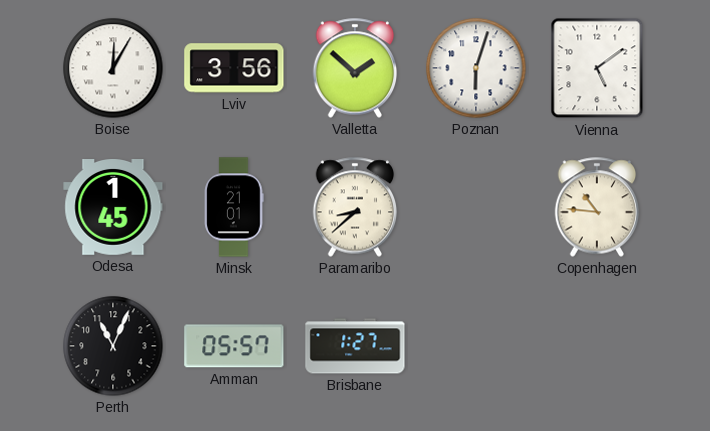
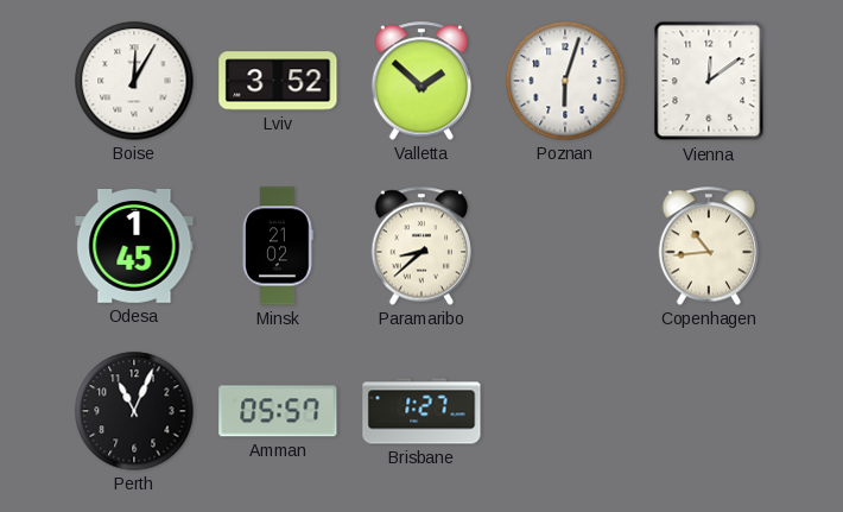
Lviv: 3:56 -> 3:52 (278, 81)
Vienna: 5:09 -> 12:09 (709, 81)
Minsk: 21:01 -> 21:02 (278, 246)
Copenhagen: 10:46 -> 10:44 (709, 246)
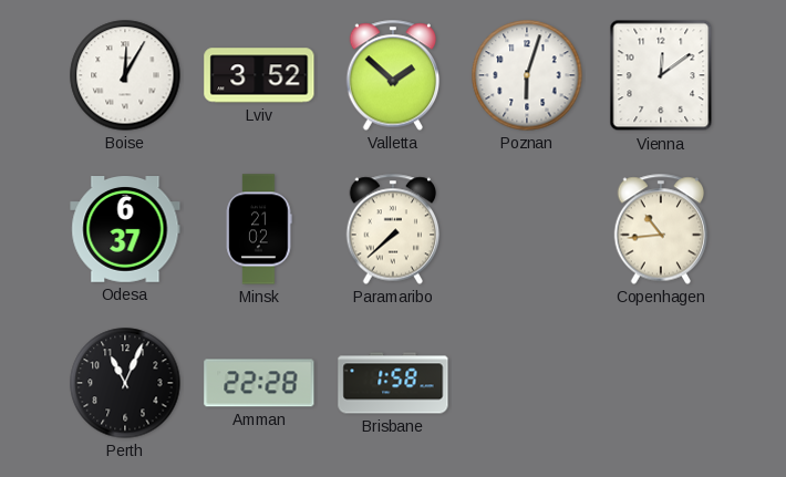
Odesa: 1:45 -> 6:37 (125, 230)
Paramaribo: 8:38 -> 7:38 (393, 229)
Amman: 05:57 -> 22:28 (259, 383)
Brisbane: 1:27 -> 1:58 (393, 383)
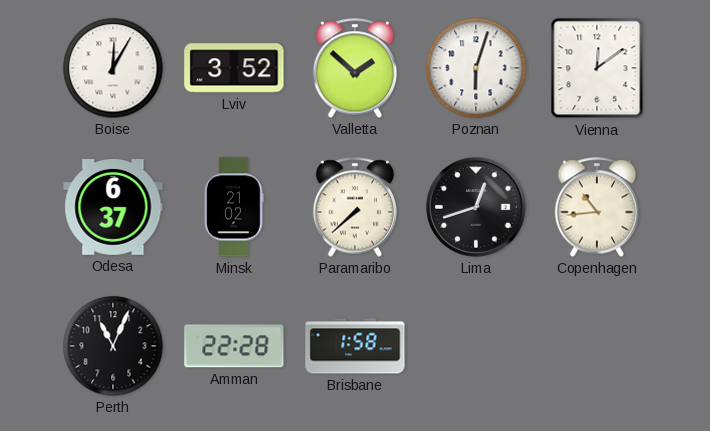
Lima: none -> 12:42 (476, 207)
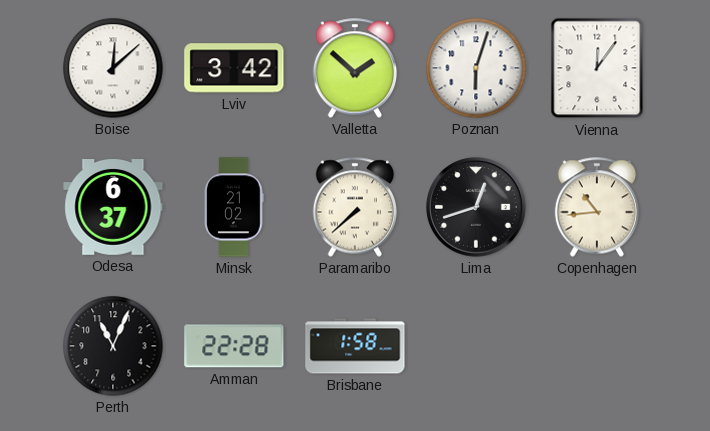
Boise: 12:05 -> 12:08 (113, 68)
Lviv: 3:52 -> 3:42 (234, 68)
Vienna: 12:09 -> 12:06 (597, 68)
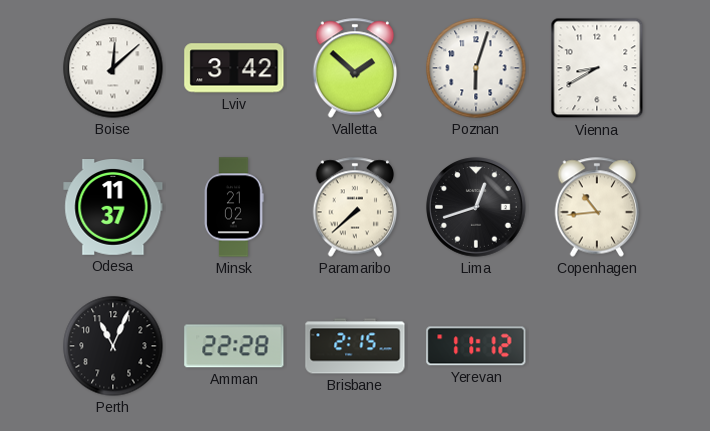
Vienna: 12:06 -> 8:40 (597, 68)
Odesa: 6:37 -> 11:37 (113, 208)
Brisbane: 1:58 -> 2:15 (355, 346)
Yerevan: none -> 11:12 (476, 346)
